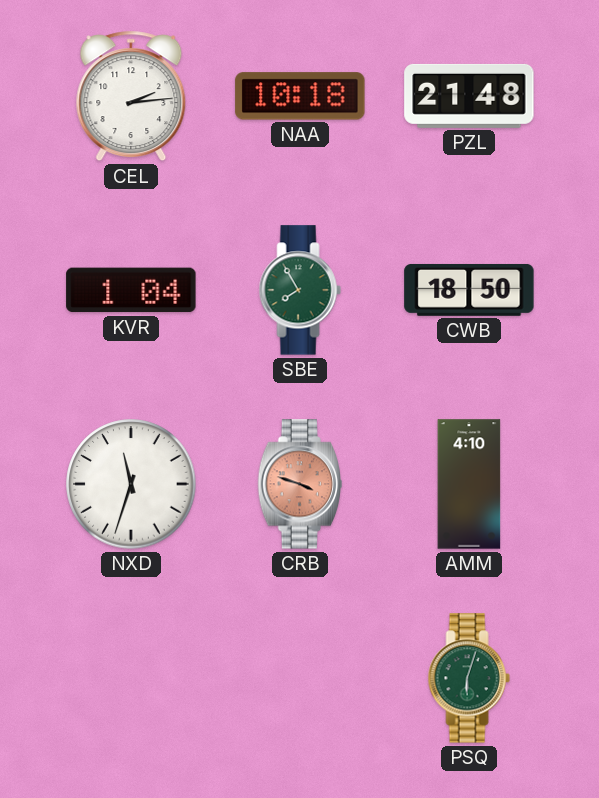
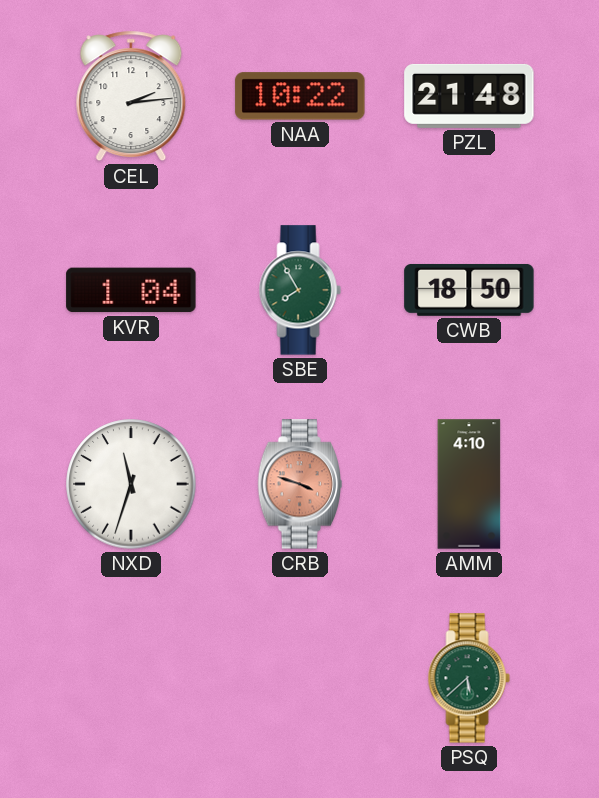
NAA: 10:18 -> 10:22 (300, 96)
PSQ: 6:03 -> 5:38 (469, 678)
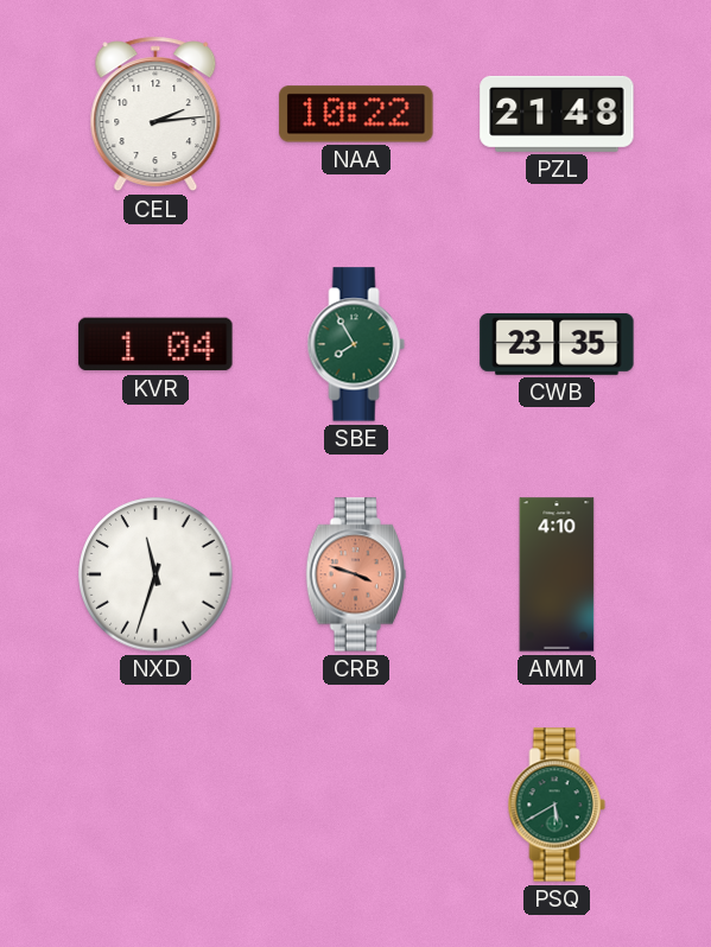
CWB: 18:50 -> 23:35 (557, 344)
PSQ: 5:38 -> 5:40 (557, 805)
